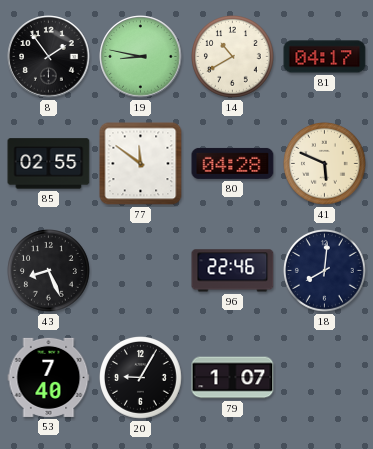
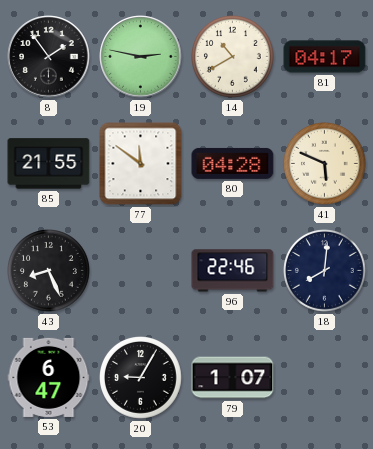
19: 8:47 -> 2:47 (141, 57)
85: 02:55 -> 21:55 (49, 164)
53: 7:40 -> 6:47 (49, 377)
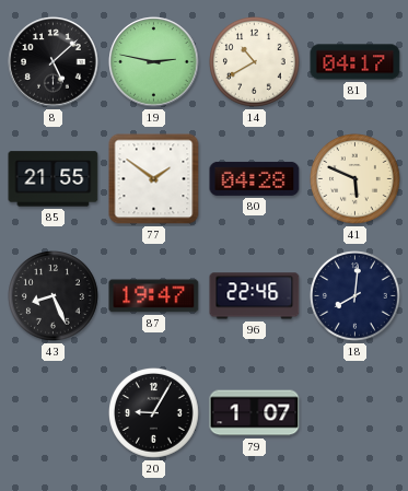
8: 1:54 -> 5:08 (54, 62)
77: 11:51 -> 1:51 (154, 179)
87: none -> 19:47 (154, 296)
53: 6:47 -> none (49, 377)
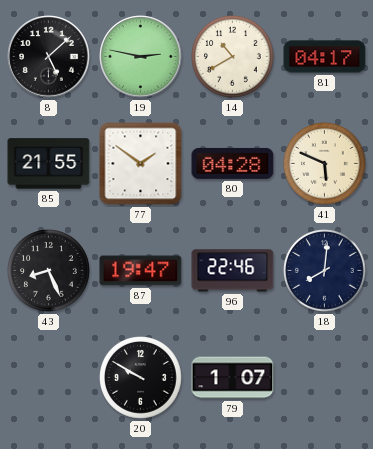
20: 9:05 -> 9:50 (141, 378)
